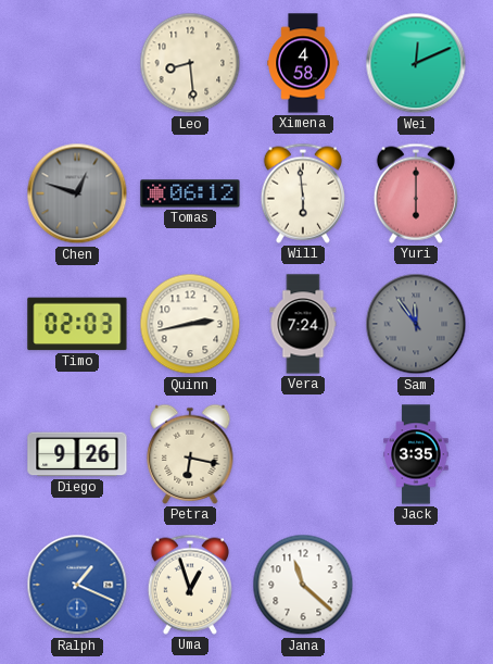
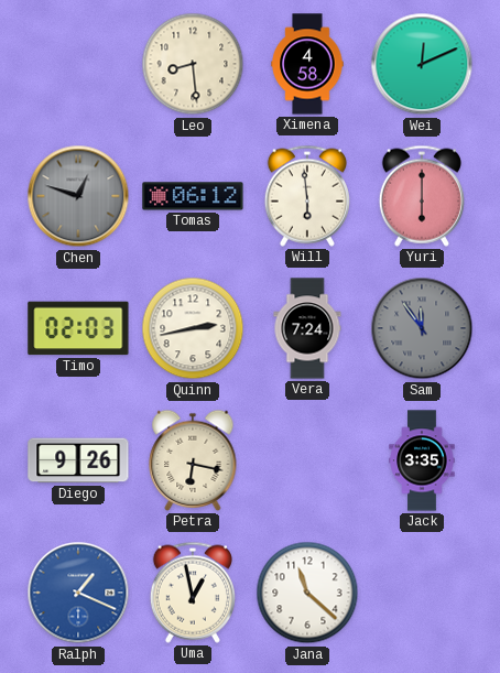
Uma: 12:57 -> 12:58 (193, 593)
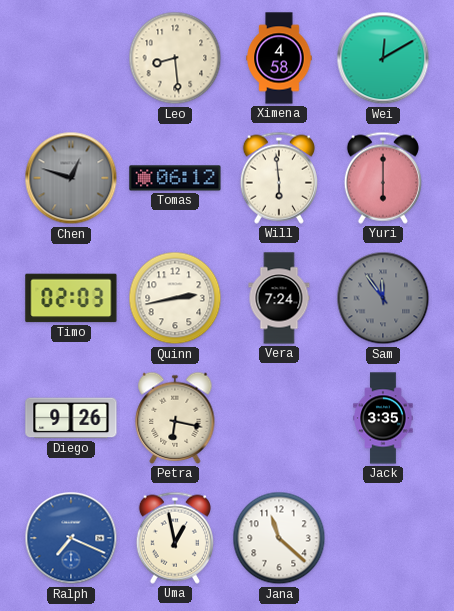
Wei: 12:11 -> 12:10 (383, 58)
Ralph: 1:19 -> 7:19 (71, 538)
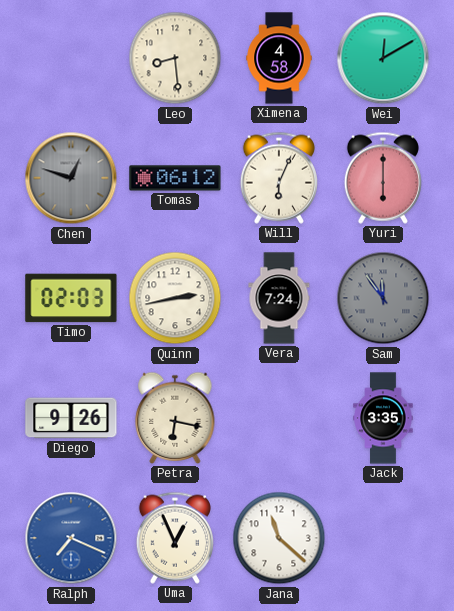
Will: 5:59 -> 6:04 (279, 178)
Uma: 12:58 -> 12:56 (175, 538)
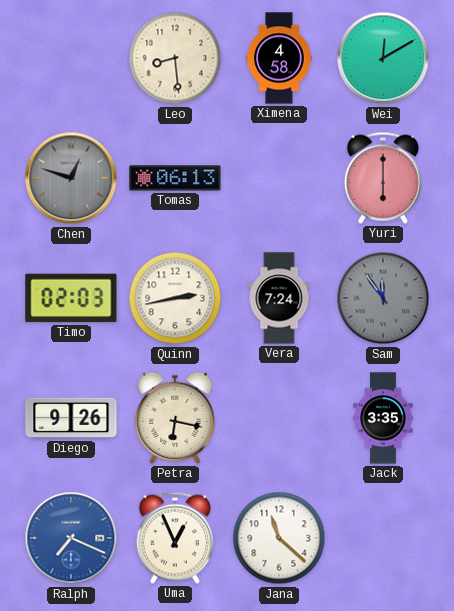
Tomas: 06:12 -> 06:13 (175, 178)
Will: 6:04 -> none (279, 178)
